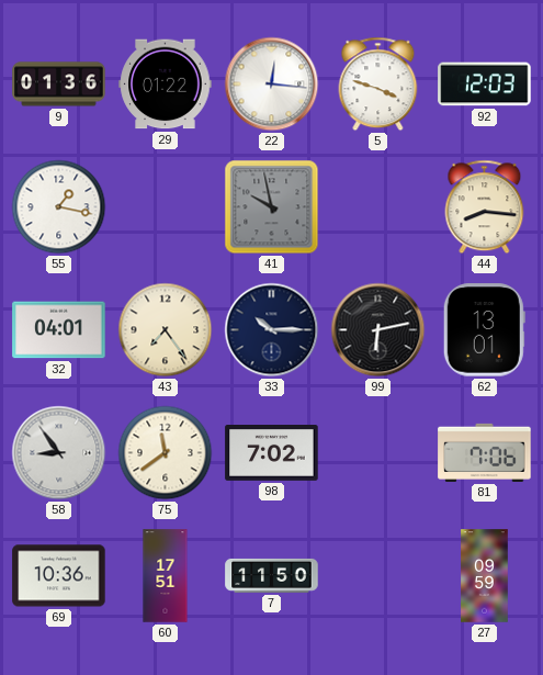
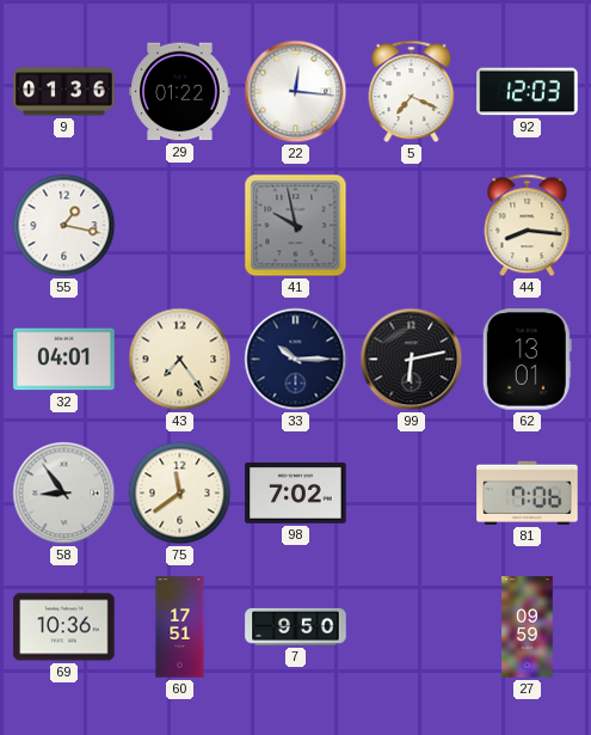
5: 3:48 -> 7:19 (412, 92)
7: 11:50 -> 9:50 (296, 626)
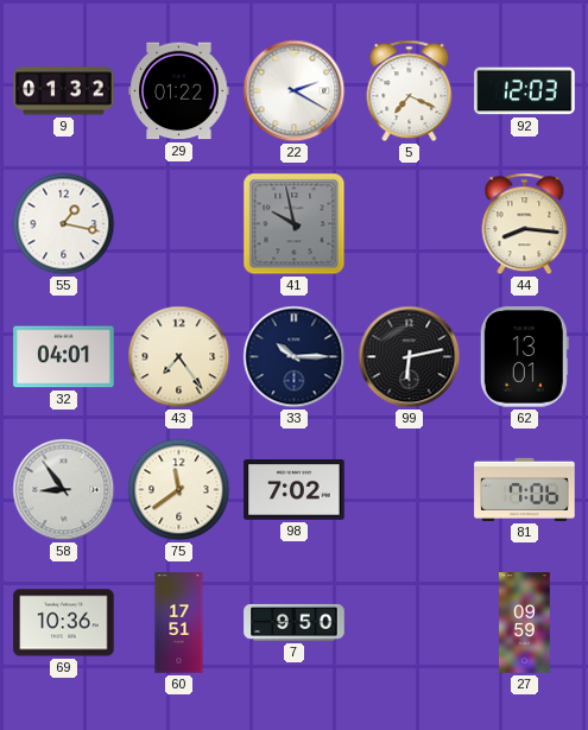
9: 01:36 -> 01:32 (64, 91)
22: 12:16 -> 2:20 (295, 91)
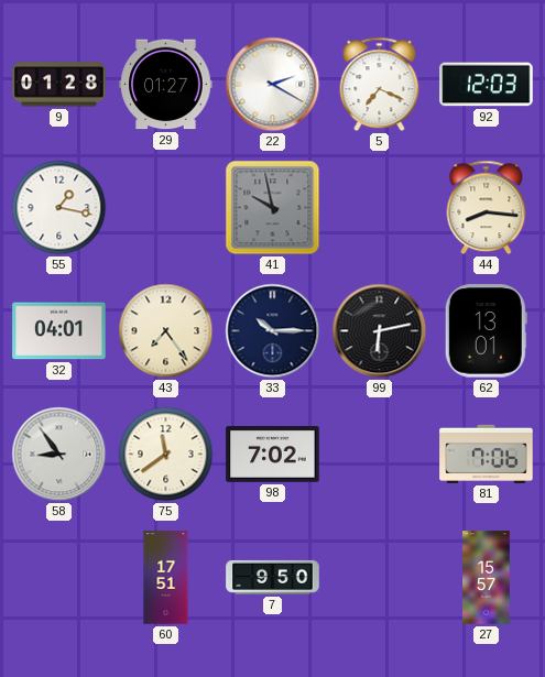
9: 01:32 -> 01:28 (59, 85)
29: 01:22 -> 01:27 (166, 85)
69: 10:36 -> none (64, 623)
27: 09:59 -> 15:57 (487, 578)
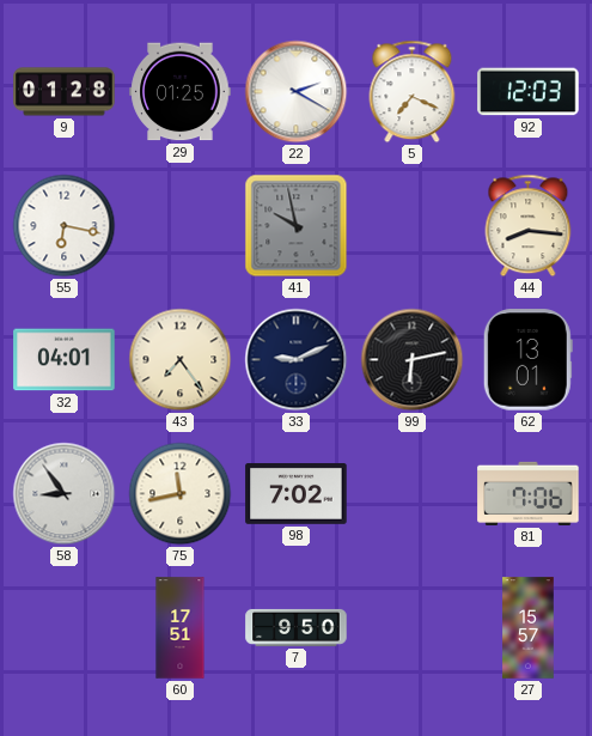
29: 01:27 -> 01:25 (181, 92)
55: 1:17 -> 6:17 (65, 226)
33: 10:15 -> 9:11 (297, 360)
75: 11:39 -> 11:43 (181, 494)
